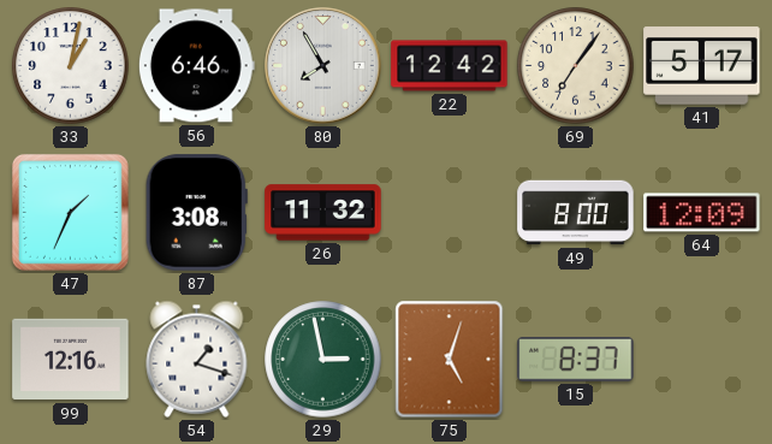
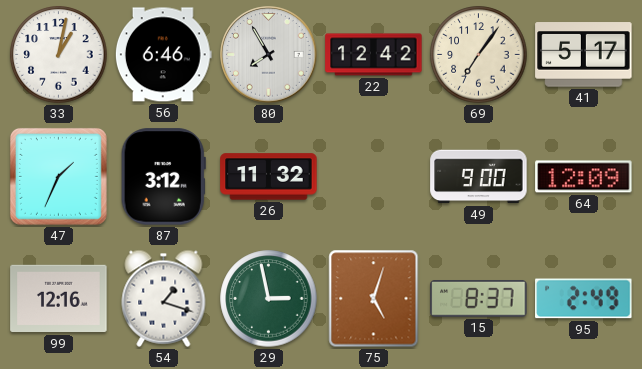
87: 3:08 -> 3:12 (163, 177)
49: 8:00 -> 9:00 (479, 177)
95: none -> 2:49 (584, 299)
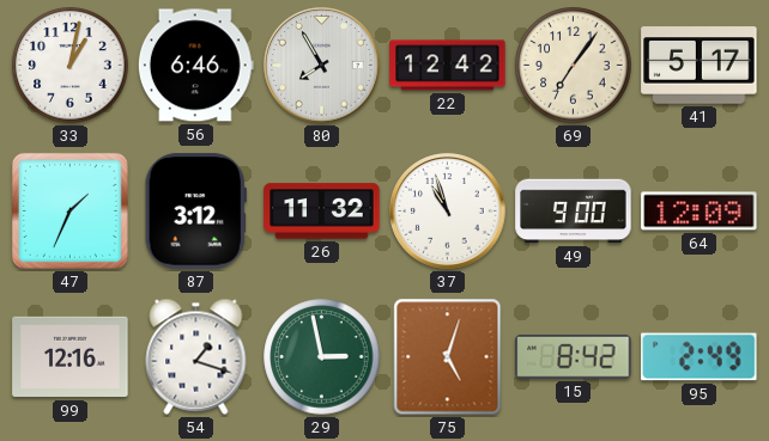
37: none -> 10:57 (448, 212)
15: 8:37 -> 8:42 (574, 357)
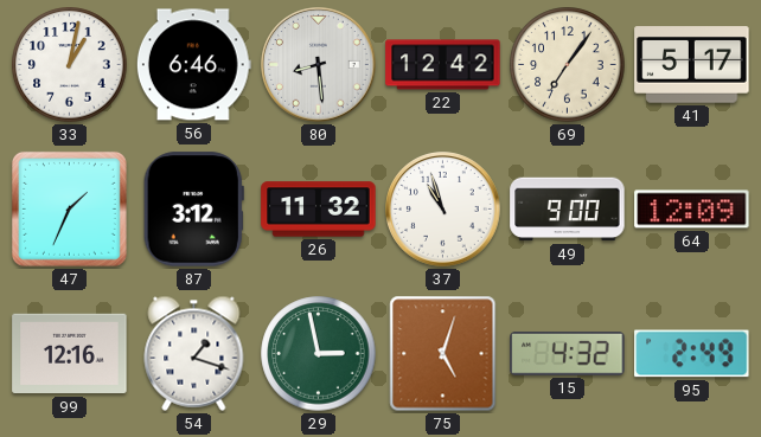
80: 7:55 -> 8:29 (319, 65)
15: 8:42 -> 4:32 (568, 354)
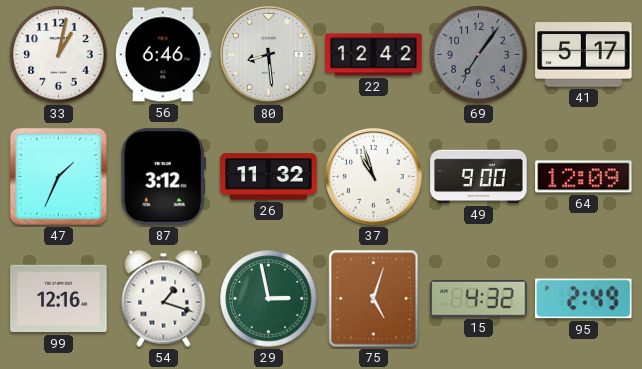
69 dial: cream -> grey (479, 55)
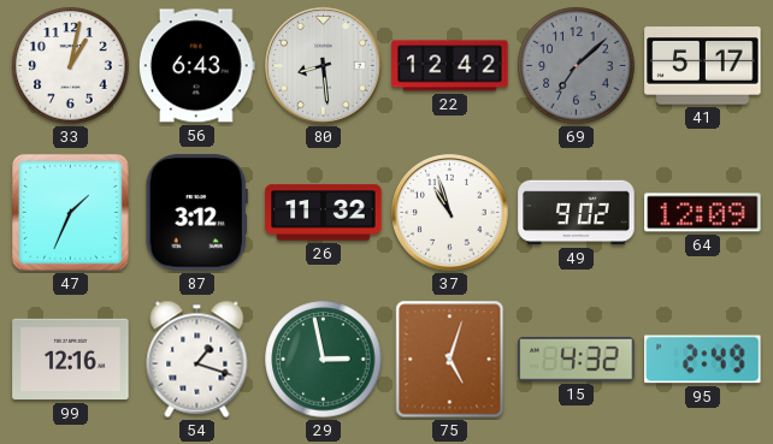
56: 6:46 -> 6:43 (196, 66)
69: 7:06 -> 7:08 (577, 66)
49: 9:00 -> 9:02 (577, 213)
